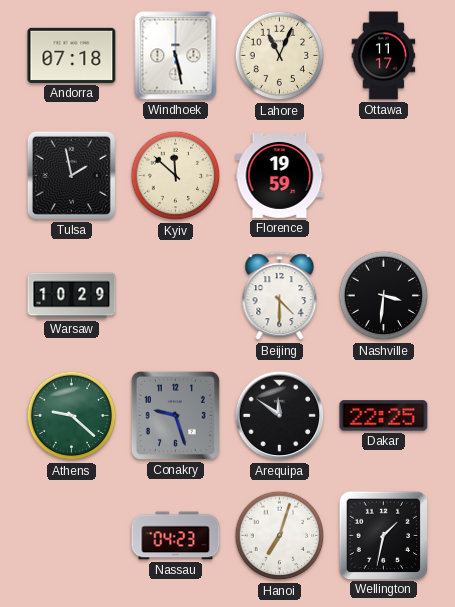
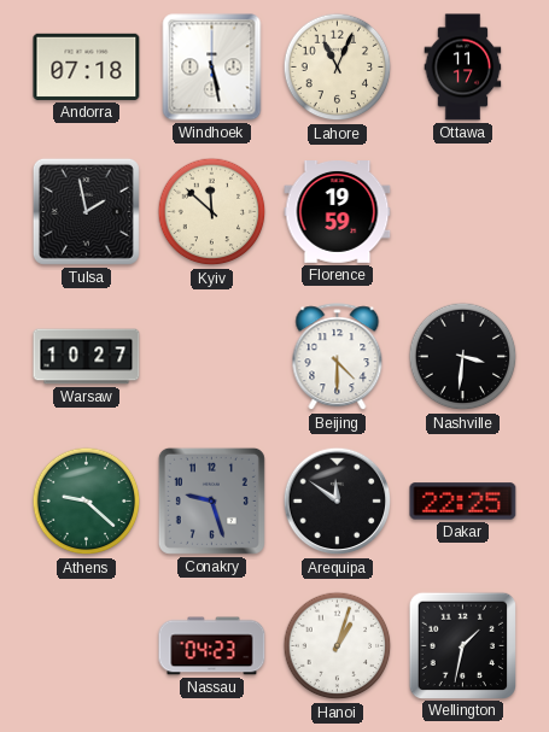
Warsaw: 10:29 -> 10:27 (87, 357)
Hanoi: 7:03 -> 1:03 (338, 646)
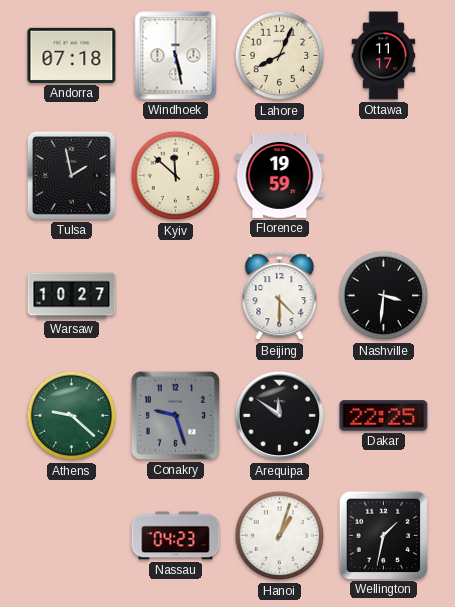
Lahore: 11:04 -> 8:04 (280, 56)
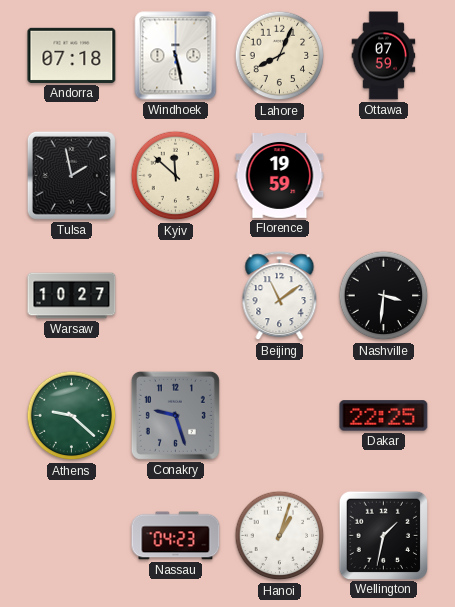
Ottawa: 11:17 -> 07:59 (384, 56)
Beijing: 4:30 -> 11:09 (280, 296)
Arequipa: 11:51 -> none (280, 416)
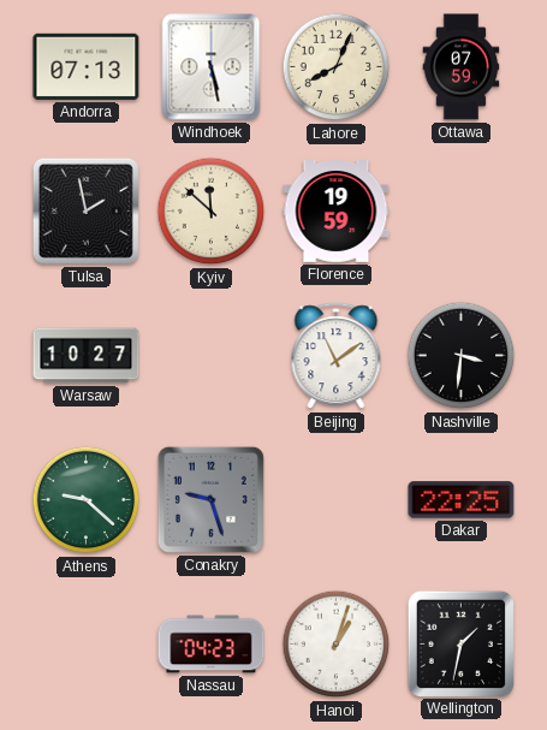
Andorra: 07:18 -> 07:13 (87, 66)
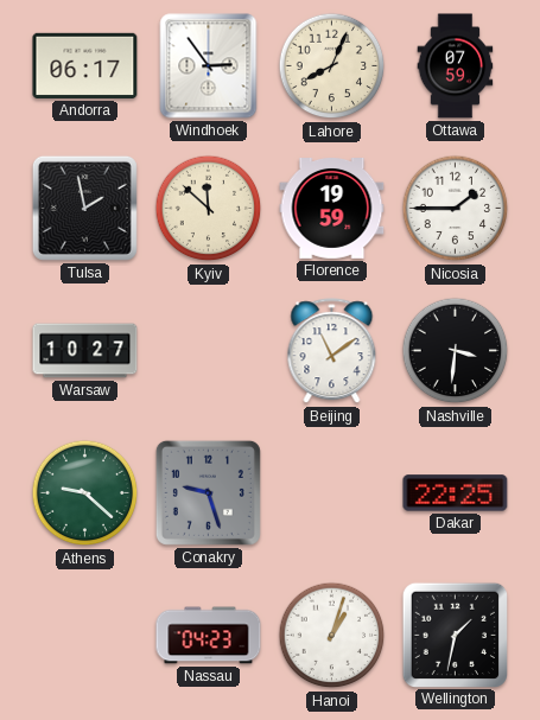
Andorra: 07:13 -> 06:17 (85, 65)
Windhoek: 5:28 -> 2:54 (209, 66)
Nicosia: none -> 1:45 (456, 209)
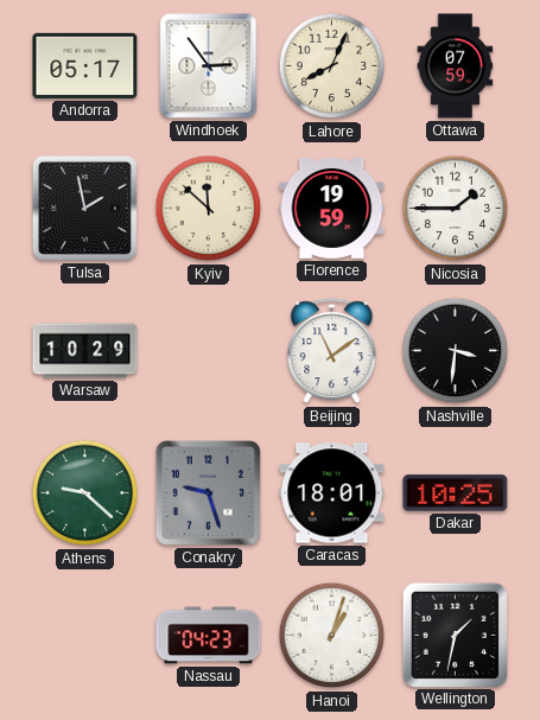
Andorra: 06:17 -> 05:17 (85, 65)
Warsaw: 10:27 -> 10:29 (85, 351)
Caracas: none -> 18:01 (332, 493)
Dakar: 22:25 -> 10:25 (456, 493)
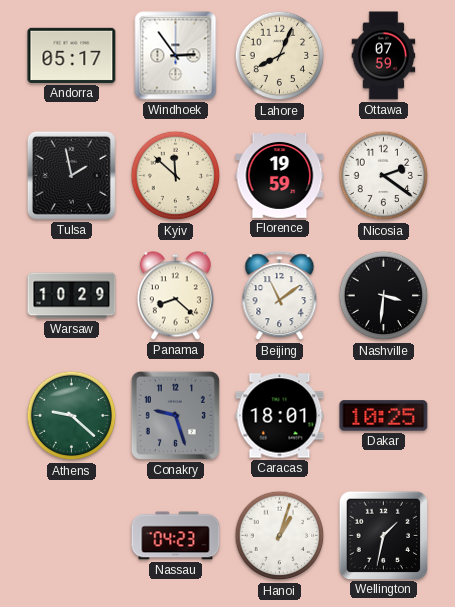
Nicosia: 1:45 -> 2:21 (384, 176)
Panama: none -> 8:22 (175, 296)
